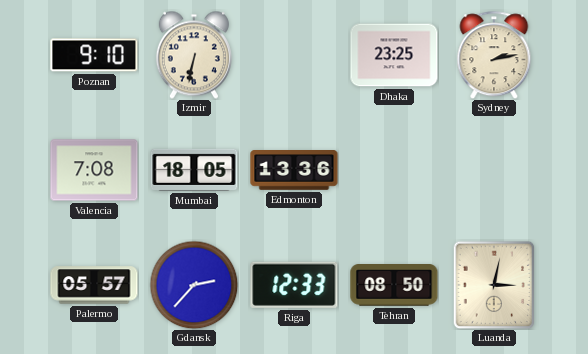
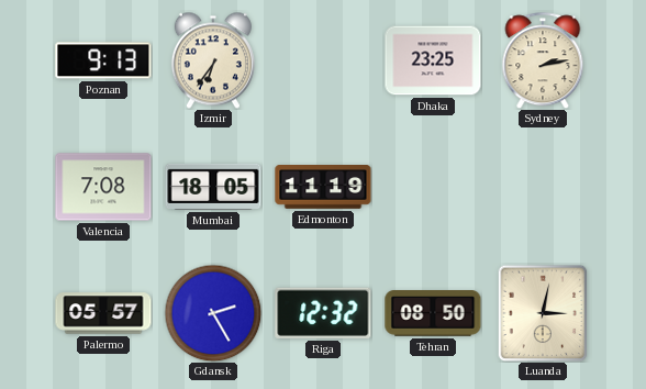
Poznan: 9:10 -> 9:13 (103, 60)
Izmir: 6:32 -> 6:36 (213, 60)
Edmonton: 13:36 -> 11:19 (323, 187)
Gdansk: 2:37 -> 2:25 (213, 313)
Riga: 12:33 -> 12:32 (323, 313)
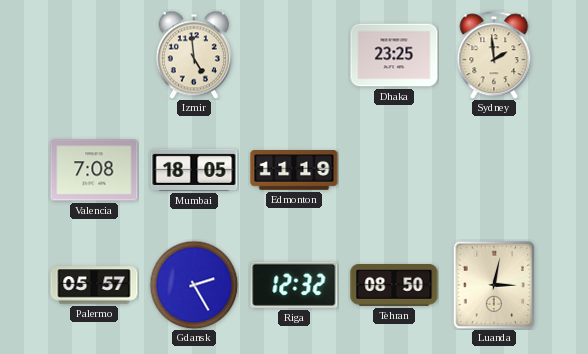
Poznan: 9:13 -> none (103, 60)
Izmir: 6:36 -> 4:59 (194, 55)
Sydney: 2:13 -> 1:59 (494, 55)
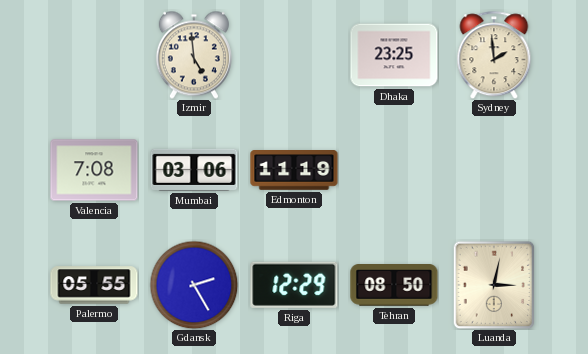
Mumbai: 18:05 -> 03:06 (194, 170)
Palermo: 05:57 -> 05:55 (94, 285)
Riga: 12:32 -> 12:29 (294, 285)
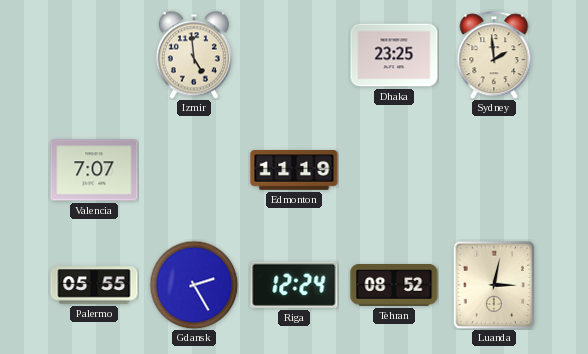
Valencia: 7:08 -> 7:07 (94, 170)
Mumbai: 03:06 -> none (194, 170)
Riga: 12:29 -> 12:24 (294, 285)
Tehran: 08:50 -> 08:52 (394, 285)
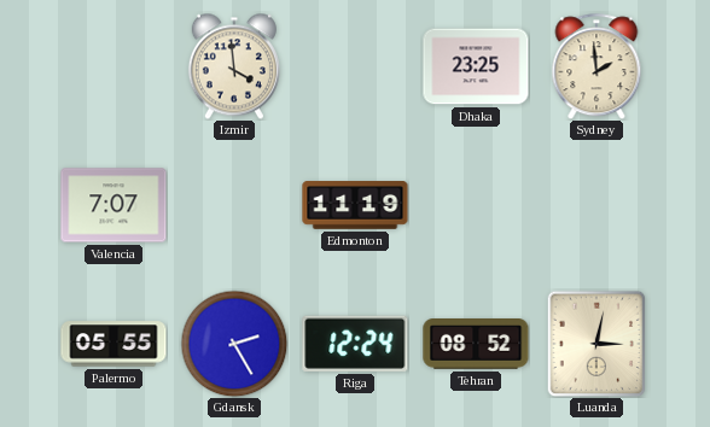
Izmir: 4:59 -> 3:59 (234, 66)
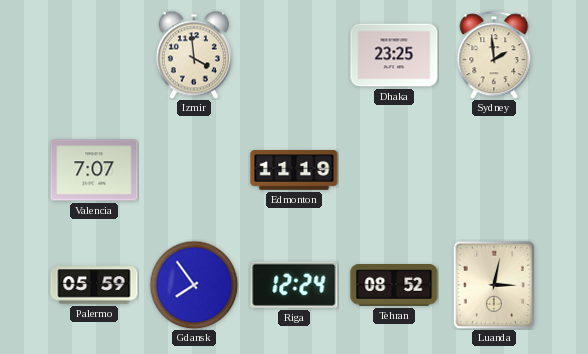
Palermo: 05:55 -> 05:59 (94, 285)
Gdansk: 2:25 -> 7:54 (194, 285)
